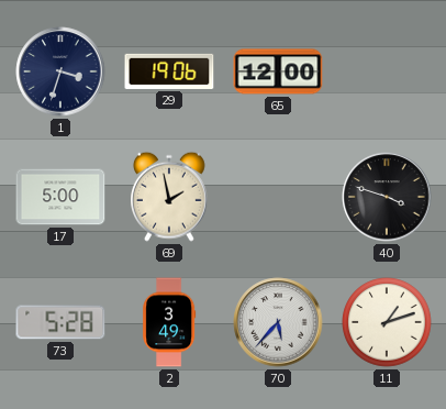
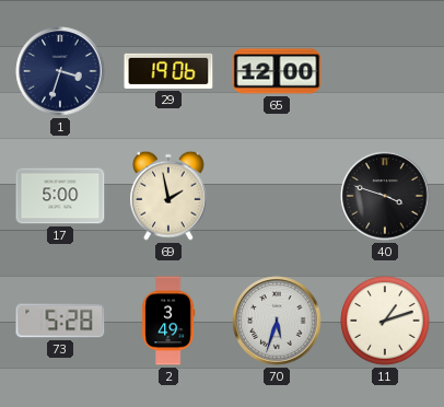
70: 5:37 -> 5:33 (277, 321)
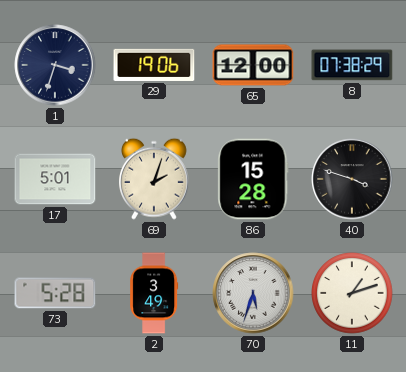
8: none -> 07:38 (352, 65)
17: 5:00 -> 5:01 (55, 179)
69: 1:58 -> 2:03 (155, 179)
86: none -> 15:28 (253, 179)
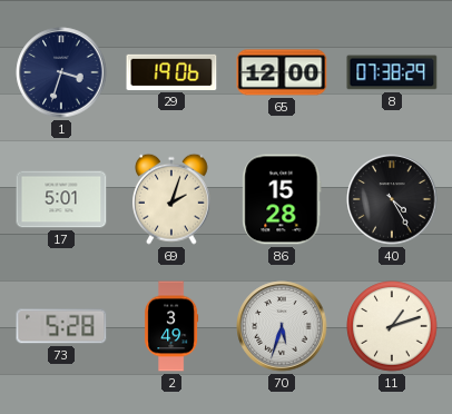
40: 3:48 -> 4:25 (392, 199)
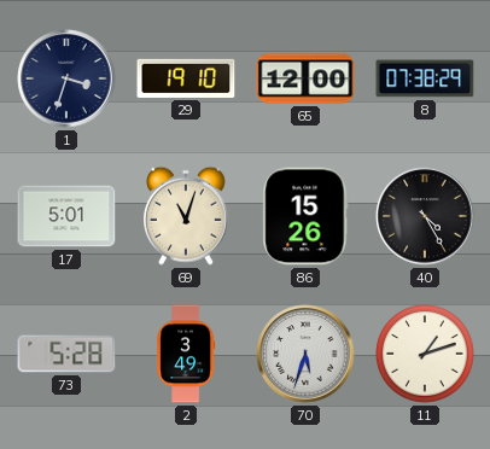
29: 19:06 -> 19:10 (186, 78)
69: 2:03 -> 11:03 (187, 216)
86: 15:28 -> 15:26 (305, 216)
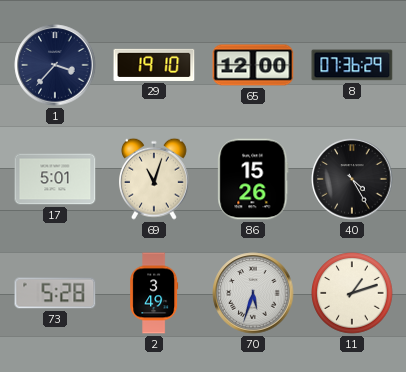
1: 3:33 -> 3:37 (55, 65)
8: 07:38 -> 07:36 (352, 65)
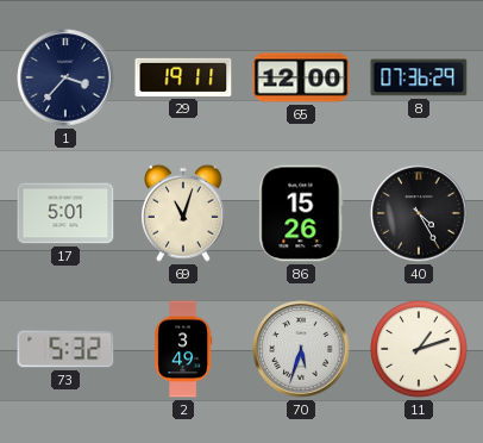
29: 19:10 -> 19:11 (183, 77)
73: 5:28 -> 5:32 (65, 349)
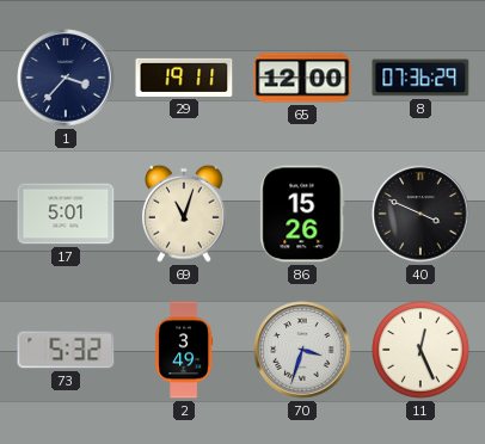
40: 4:25 -> 3:49 (420, 214)
70: 5:33 -> 3:33 (302, 350)
11: 1:12 -> 12:26 (420, 350)
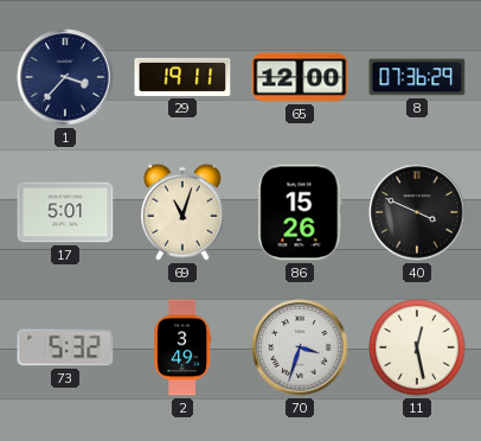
11: 12:26 -> 12:28 (417, 347)
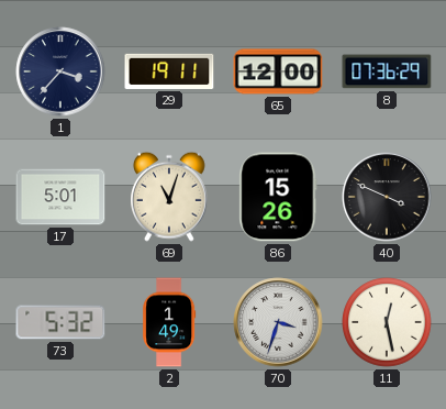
2: 3:49 -> 1:49 (169, 322)
